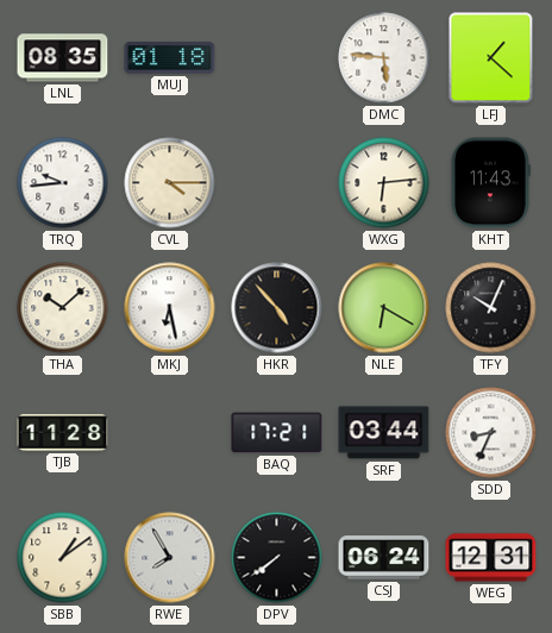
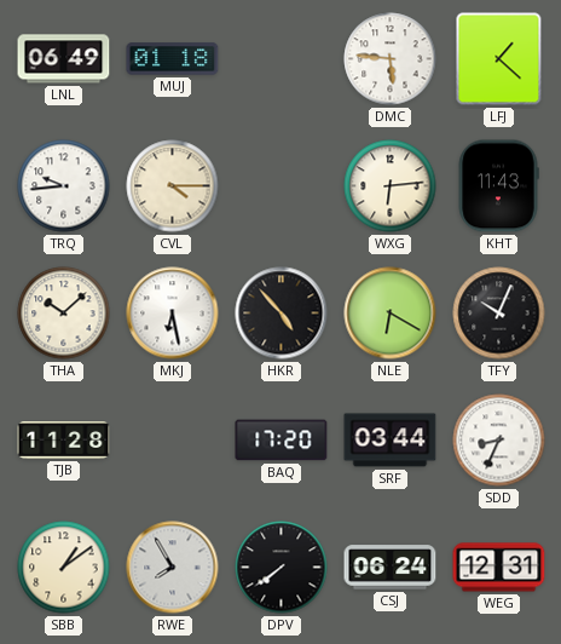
LNL: 08:35 -> 06:49 (64, 59)
BAQ: 17:21 -> 17:20 (282, 441)
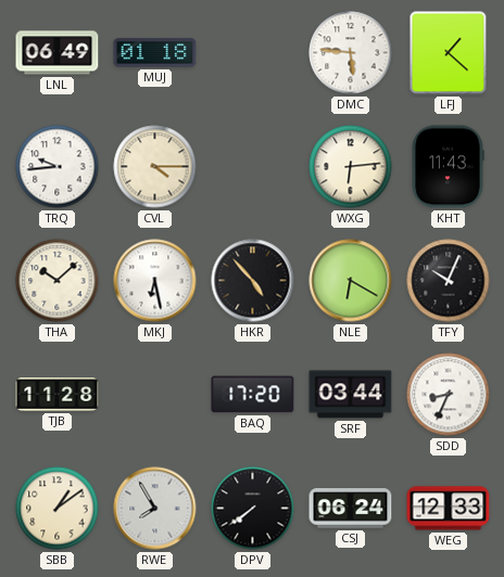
WEG: 12:31 -> 12:33 (449, 509)
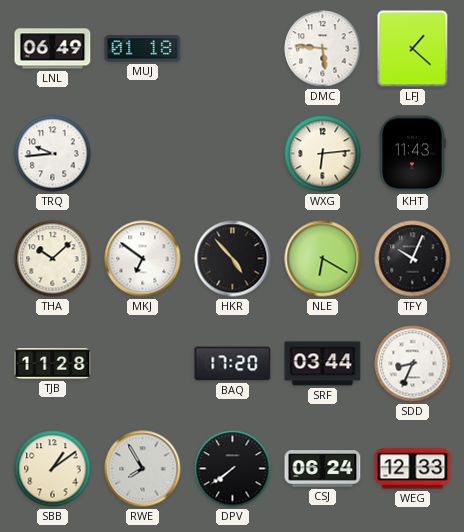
CVL: 4:15 -> none (155, 167)
MKJ: 6:28 -> 6:51 (143, 259)
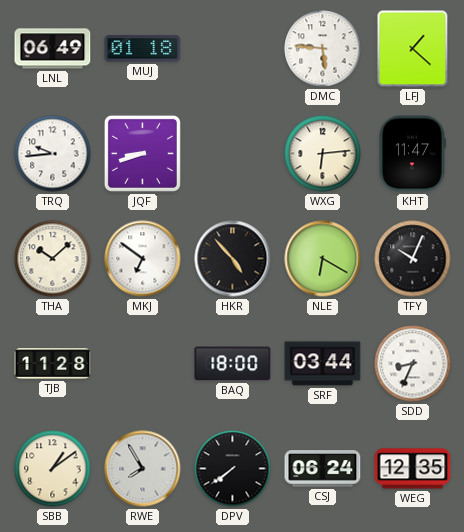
JQF: none -> 8:42 (142, 153)
KHT: 11:43 -> 11:47 (412, 154)
BAQ: 17:20 -> 18:00 (233, 364)
WEG: 12:33 -> 12:35 (413, 469)
